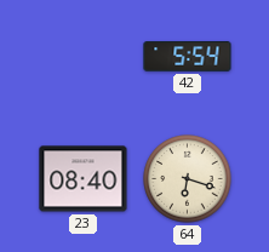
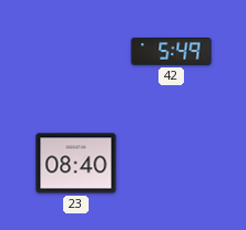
42: 5:54 -> 5:49 (172, 52)
64: 6:18 -> none (188, 179)
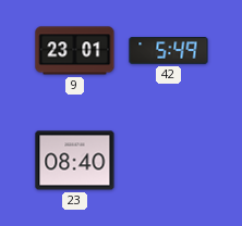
9: none -> 23:01 (75, 51)
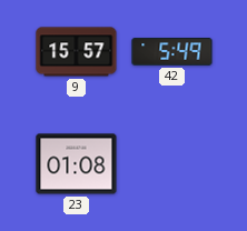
9: 23:01 -> 15:57 (77, 52)
23: 08:40 -> 01:08 (77, 164)
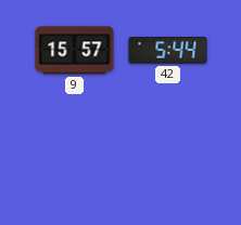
42: 5:49 -> 5:44 (168, 51)
23: 01:08 -> none (77, 164)
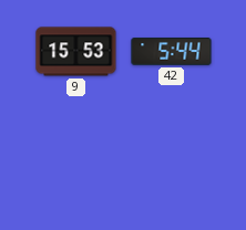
9: 15:57 -> 15:53 (76, 52)
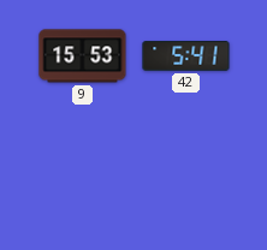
42: 5:44 -> 5:41 (186, 56)
